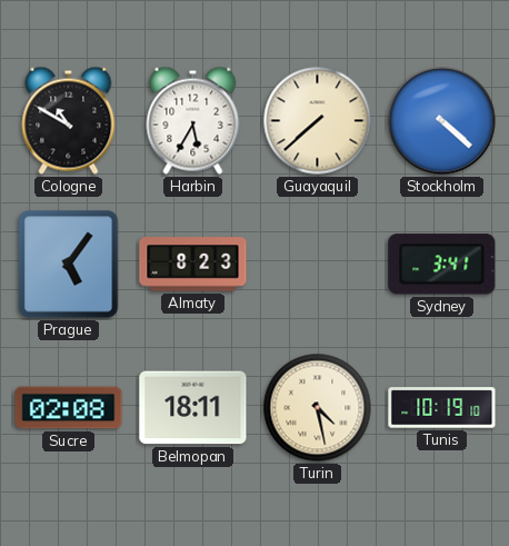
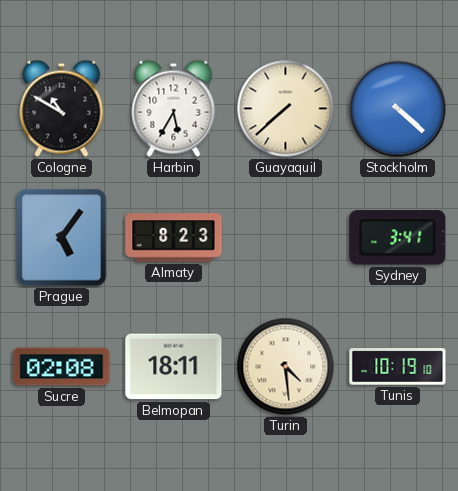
Turin: 4:28 -> 4:29 (286, 367)
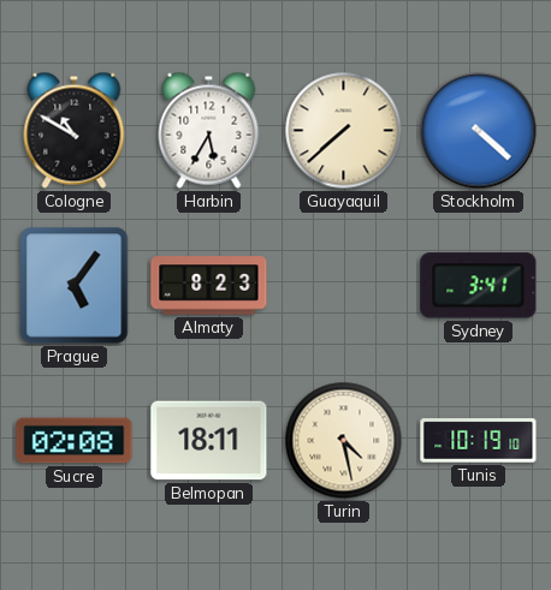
Turin: 4:29 -> 4:28 (344, 441)
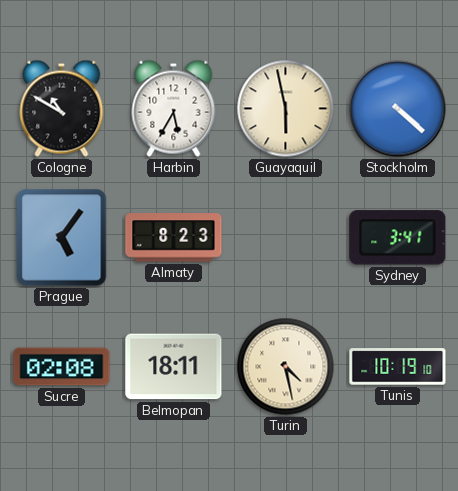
Guayaquil: 7:38 -> 5:58 (286, 109)
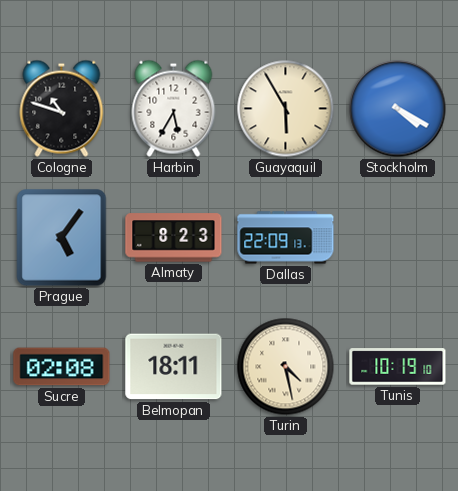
Cologne: 10:50 -> 10:48 (62, 108)
Guayaquil: 5:58 -> 5:55 (286, 109)
Stockholm: 4:22 -> 4:20 (398, 109)
Dallas: none -> 22:09 (286, 238)
Sydney: 3:41 -> none (398, 238)
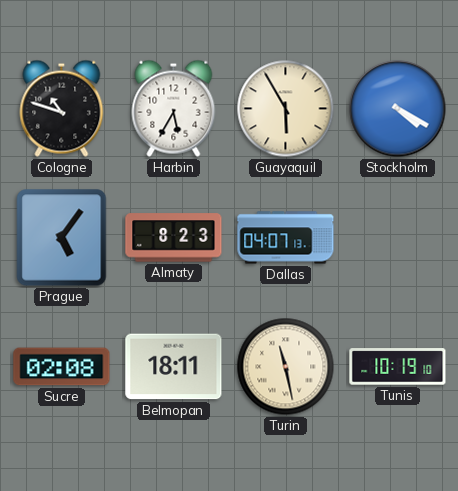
Dallas: 22:09 -> 04:07 (286, 238)
Turin: 4:28 -> 11:28 (286, 367)
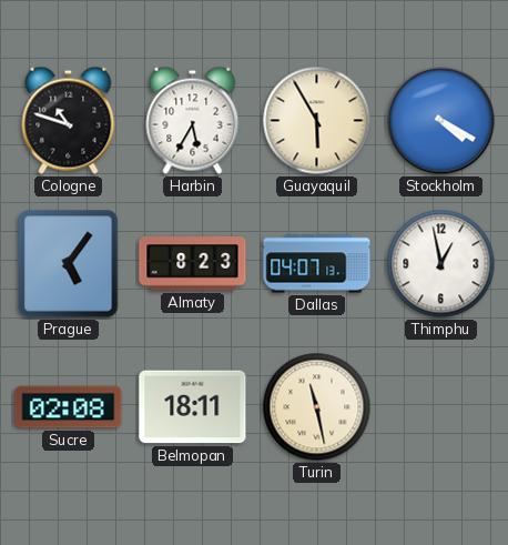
Thimphu: none -> 12:58 (441, 264)
Tunis: 10:19 -> none (398, 367)
